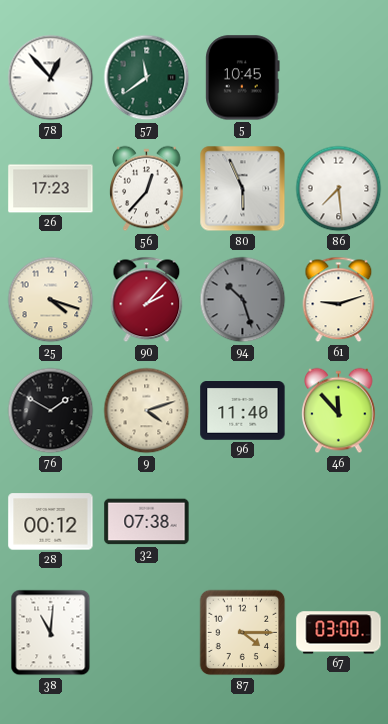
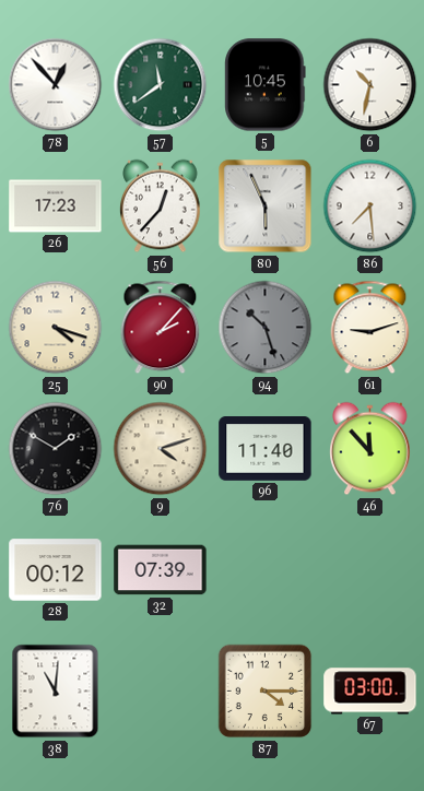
6: none -> 10:32 (370, 85)
32: 07:38 -> 07:39 (161, 570)
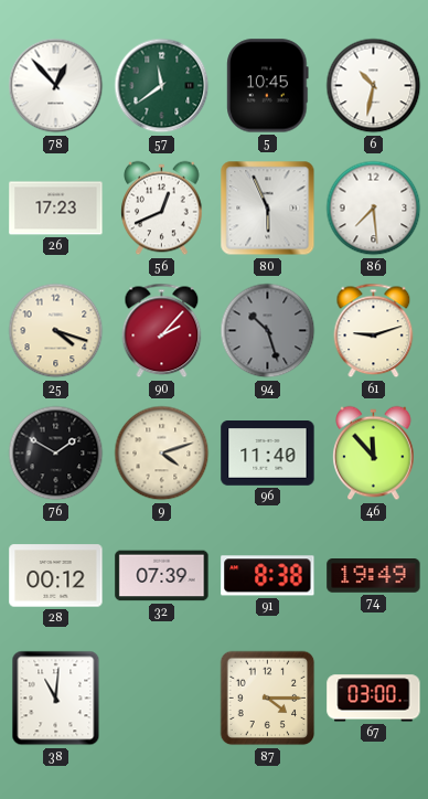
56: 12:37 -> 12:41 (162, 209)
91: none -> 8:38 (268, 576)
74: none -> 19:49 (374, 576)
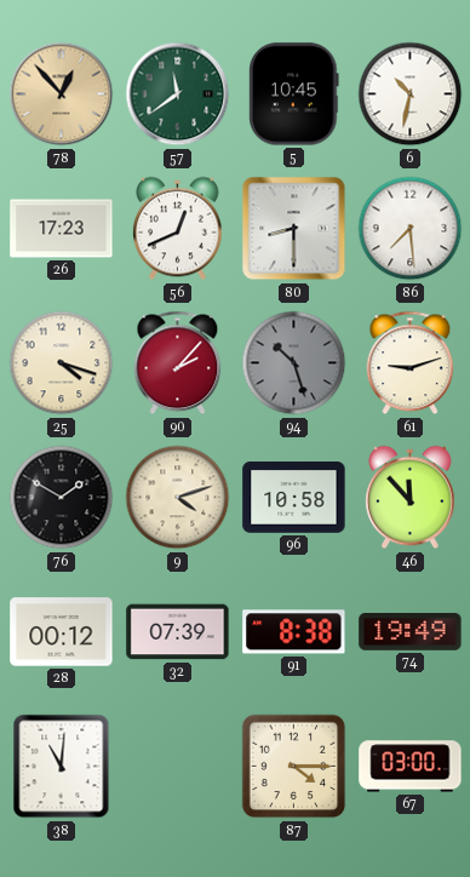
78 dial: white -> champagne (62, 94)
80: 5:56 -> 8:30 (294, 229)
96: 11:40 -> 10:58 (294, 498)
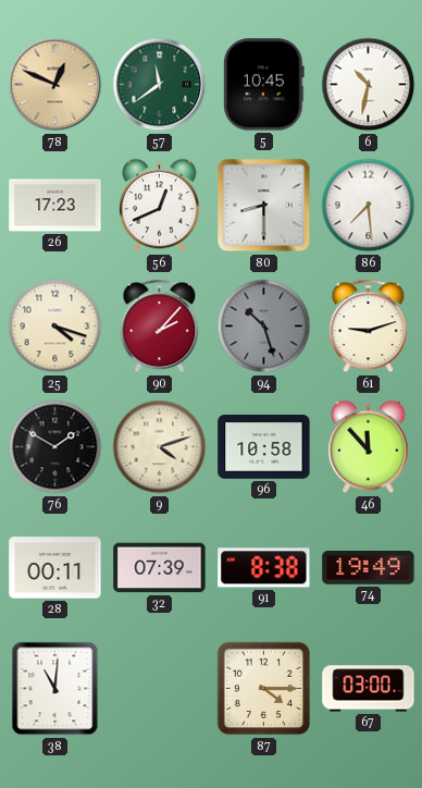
78: 12:53 -> 12:49 (55, 85)
28: 00:12 -> 00:11 (55, 568)
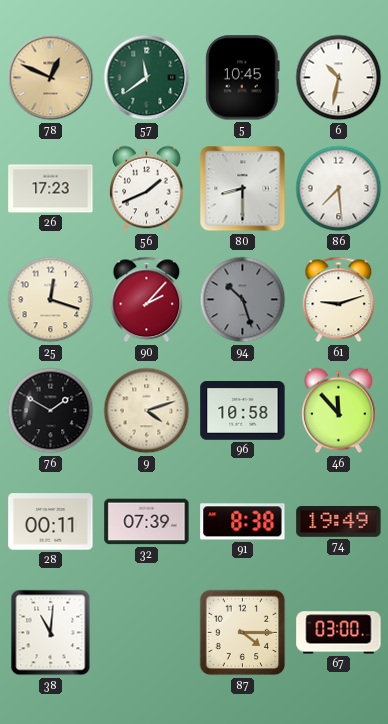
56: 12:41 -> 1:41 (147, 189)
25: 4:18 -> 12:18 (51, 300)
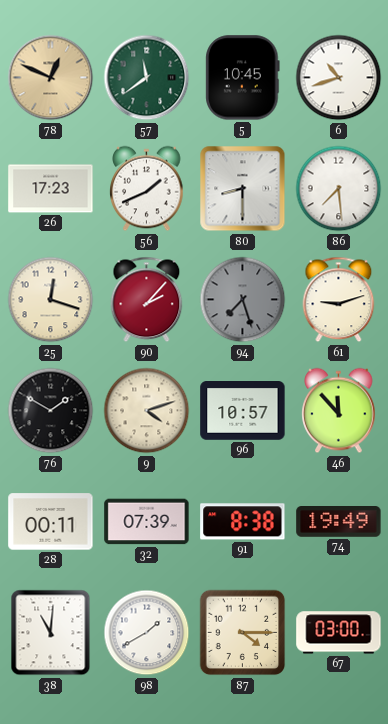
6: 10:32 -> 10:42 (339, 78)
94: 10:27 -> 7:27 (243, 300)
96: 10:58 -> 10:57 (243, 411)
98: none -> 1:40 (147, 633)
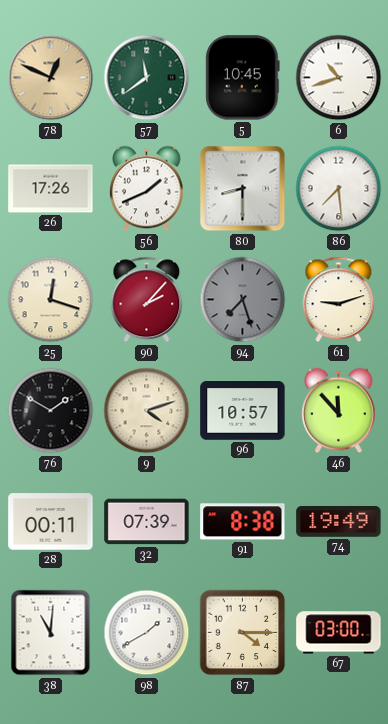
26: 17:23 -> 17:26 (51, 189)
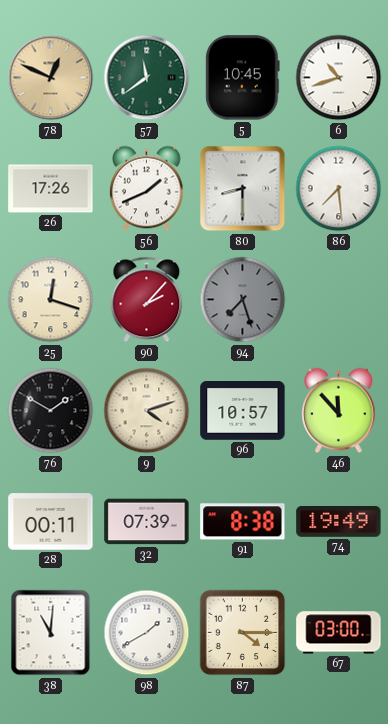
61: 9:12 -> none (339, 300)
